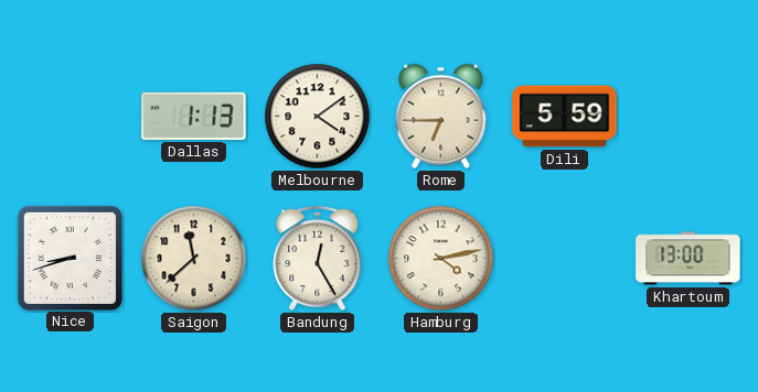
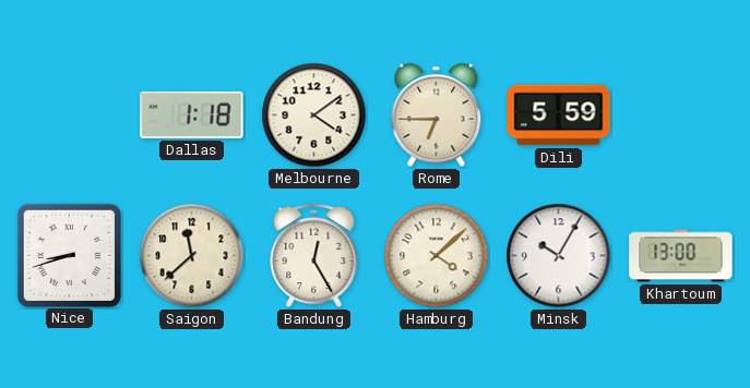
Dallas: 1:13 -> 1:18 (192, 114)
Hamburg: 4:13 -> 4:08 (437, 256)
Minsk: none -> 10:05 (559, 256)
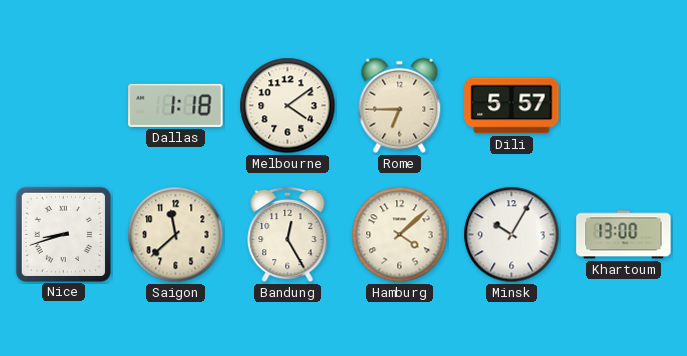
Dili: 5:59 -> 5:57 (512, 106)
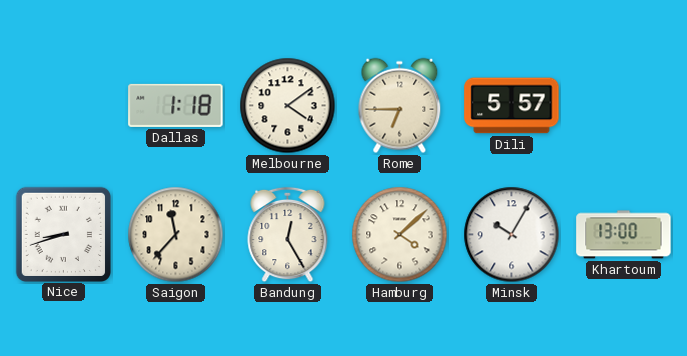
Saigon: 11:38 -> 11:37 (176, 235)
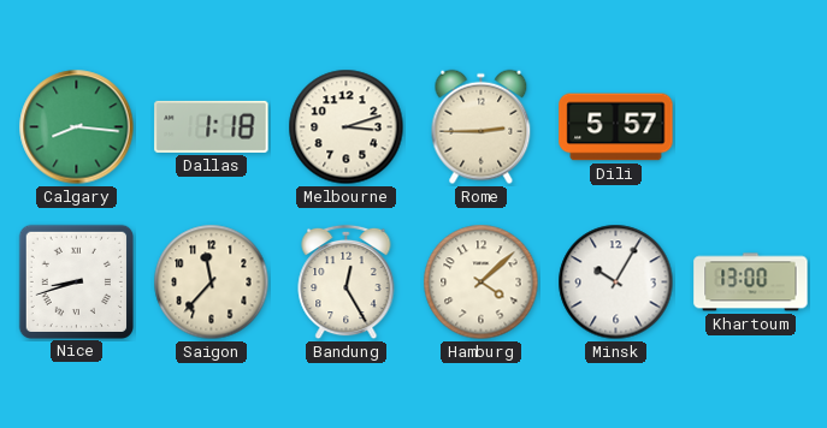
Calgary: none -> 8:16 (77, 127)
Melbourne: 4:09 -> 3:12 (347, 127)
Rome: 6:45 -> 2:45 (482, 127)
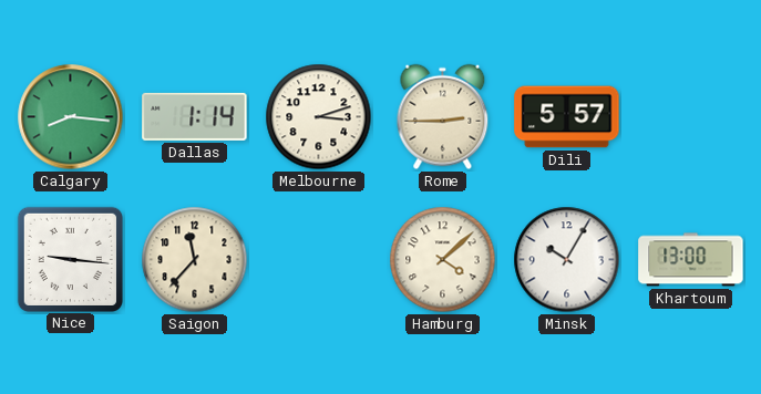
Dallas: 1:18 -> 1:14 (195, 116)
Nice: 8:42 -> 9:16 (70, 259)
Bandung: 12:25 -> none (347, 283)
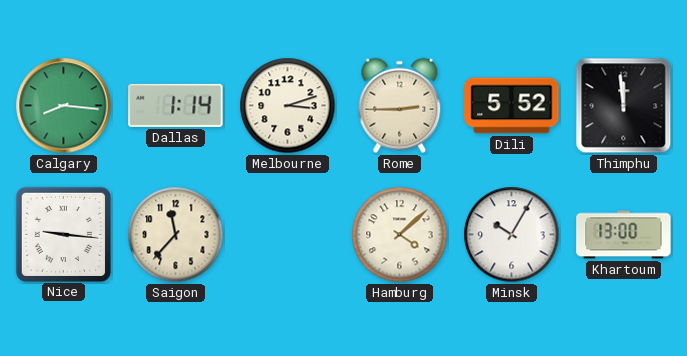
Dili: 5:57 -> 5:52 (512, 106)
Thimphu: none -> 11:59 (624, 106)
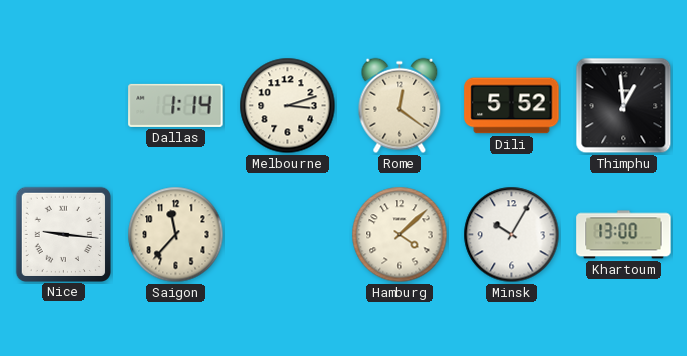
Calgary: 8:16 -> none (64, 106)
Rome: 2:45 -> 12:21 (400, 106)
Thimphu: 11:59 -> 12:59 (624, 106)
